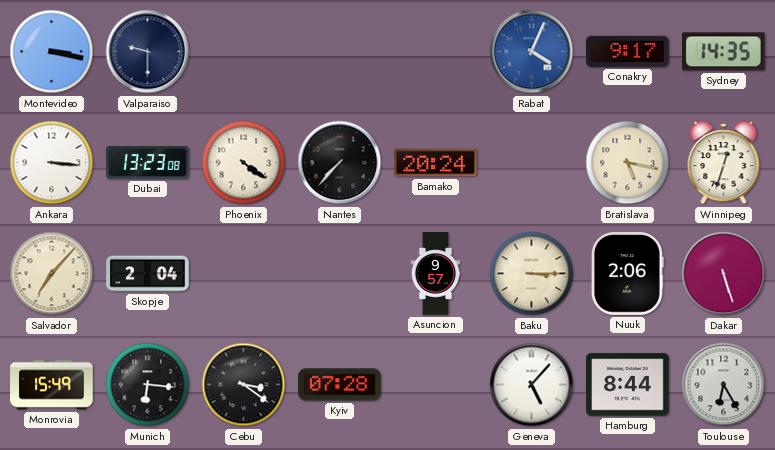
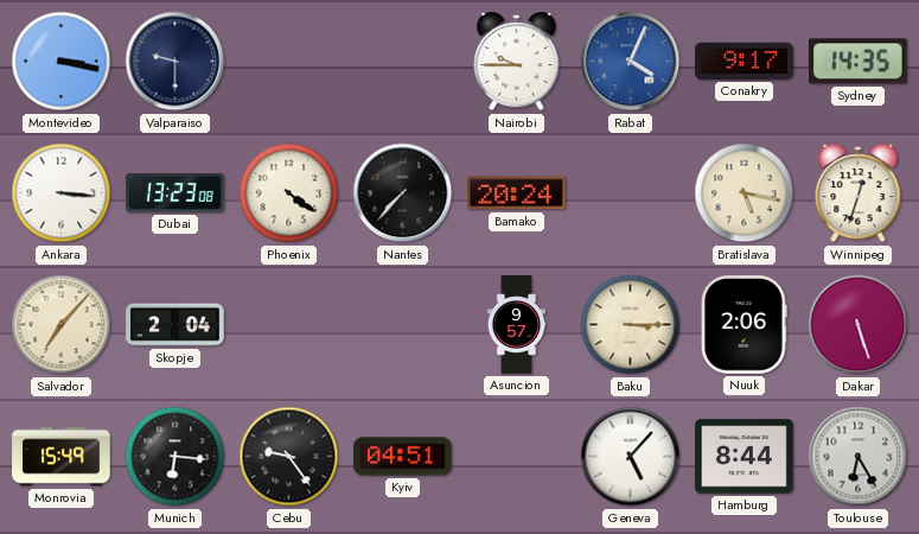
Nairobi: none -> 9:45 (517, 63)
Cebu: 3:21 -> 9:24 (289, 457)
Kyiv: 07:28 -> 04:51 (403, 457)
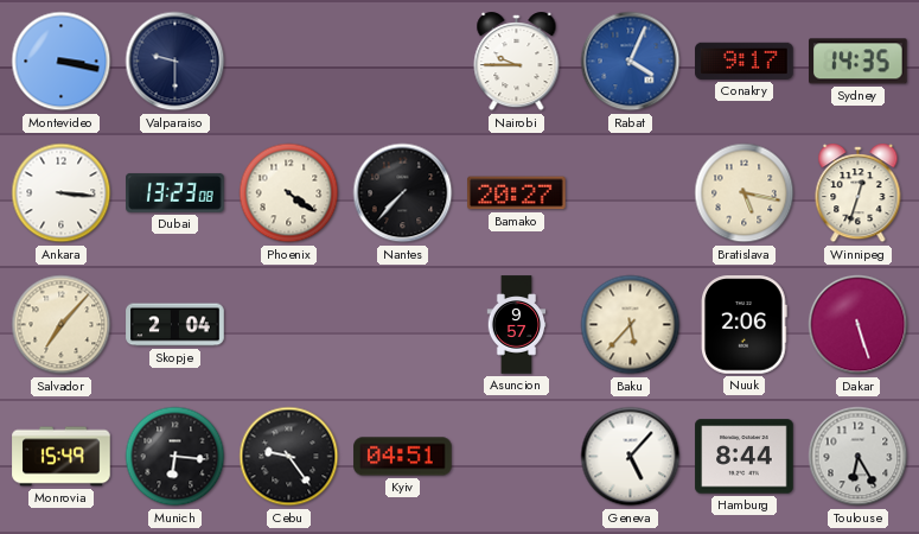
Bamako: 20:24 -> 20:27 (517, 193)
Baku: 3:15 -> 5:37 (631, 325)
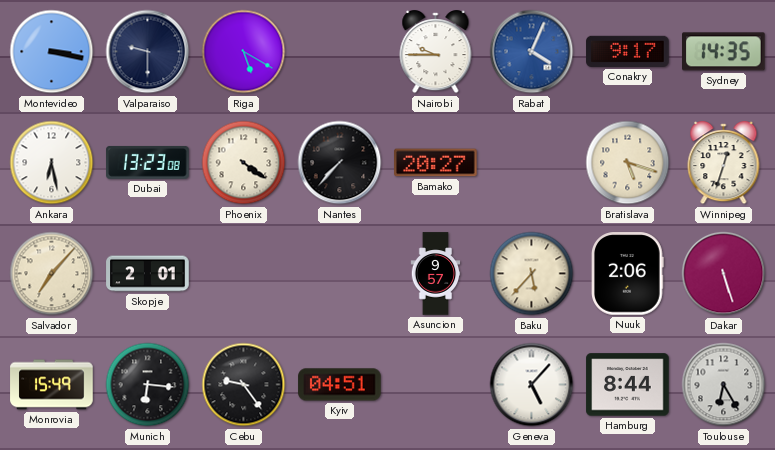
Riga: none -> 5:20 (244, 52)
Ankara: 3:16 -> 6:28 (52, 163)
Bratislava: 5:17 -> 5:18 (628, 163)
Skopje: 2:04 -> 2:01 (148, 274)
